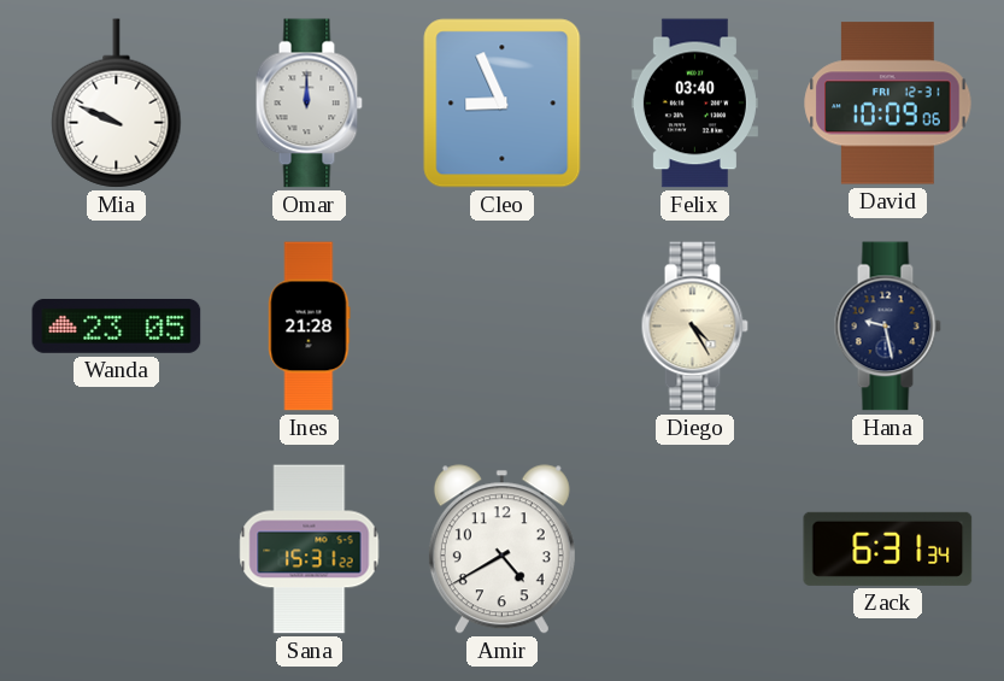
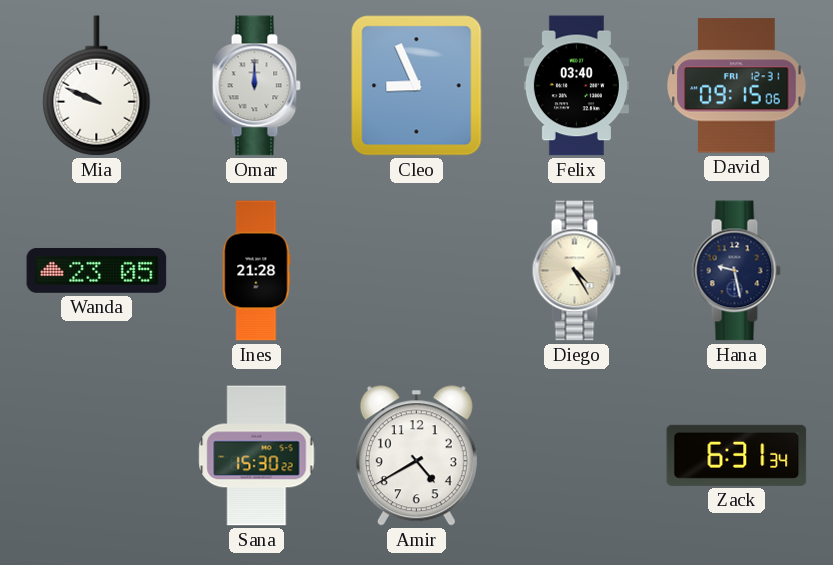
David: 10:09 -> 09:15 (737, 86)
Sana: 15:31 -> 15:30 (257, 456)
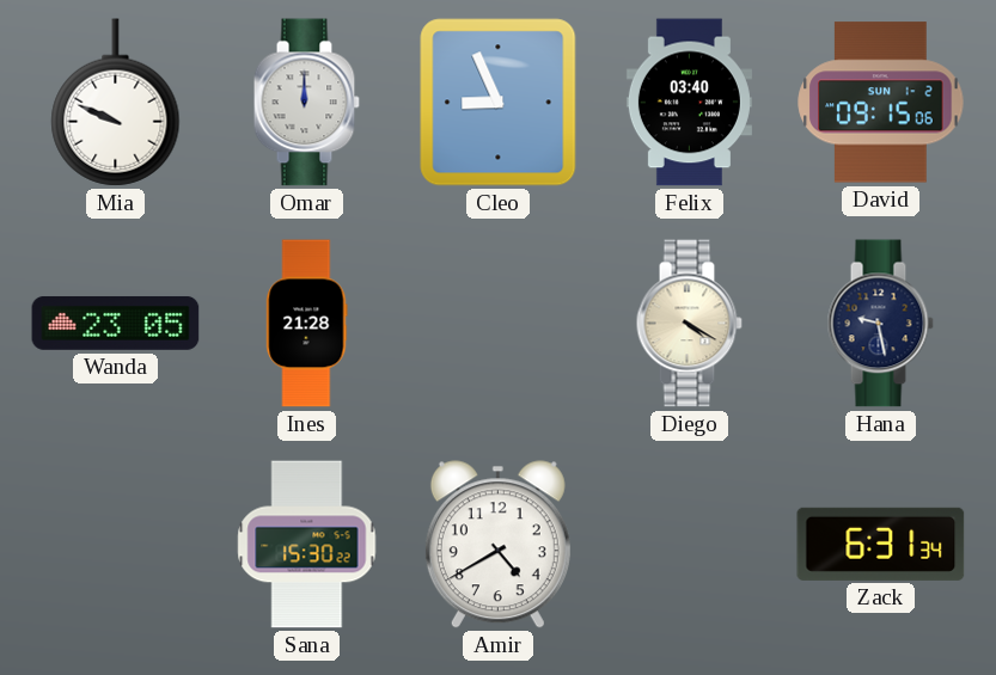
David date: FRI 12-31 -> SUN 1-2 (881, 103)
Diego: 4:25 -> 4:20 (689, 324)
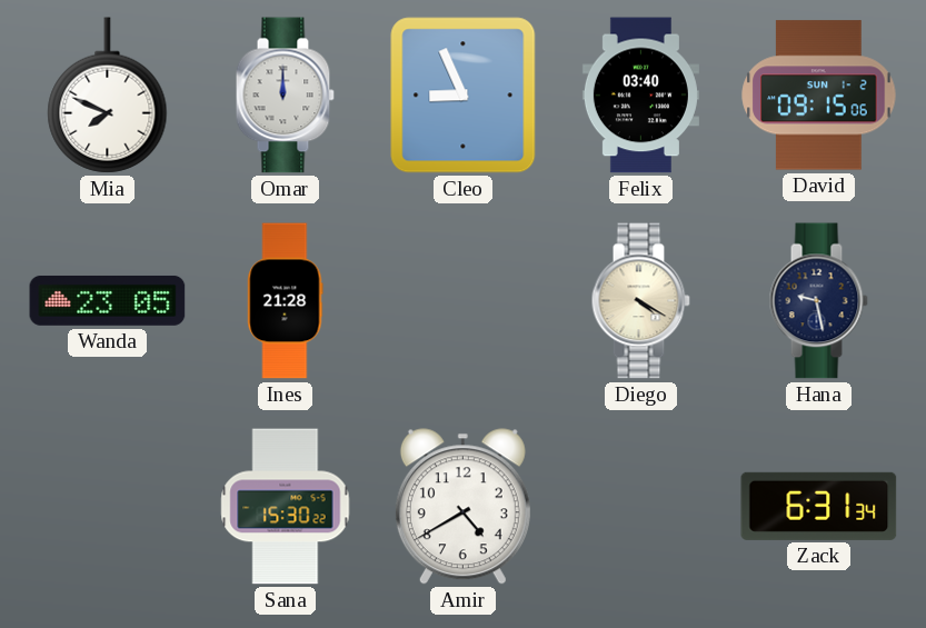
Mia: 9:49 -> 7:49 (108, 96)
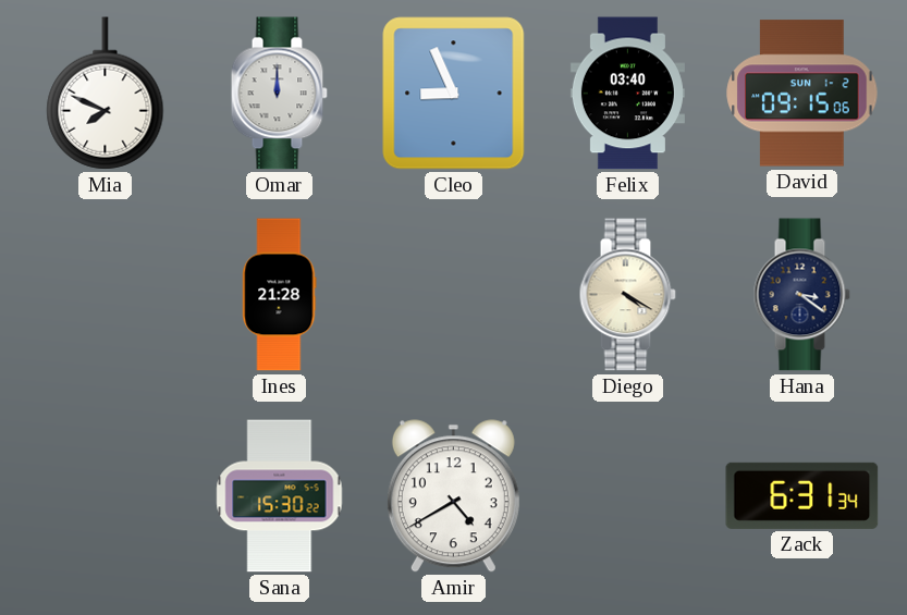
Wanda: 23:05 -> none (108, 301)
Hana: 9:28 -> 3:21 (801, 295)
